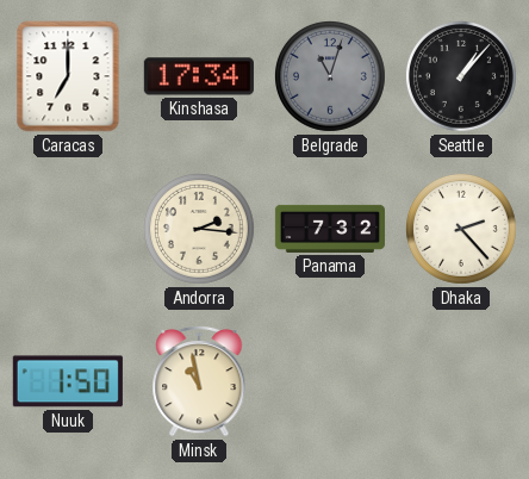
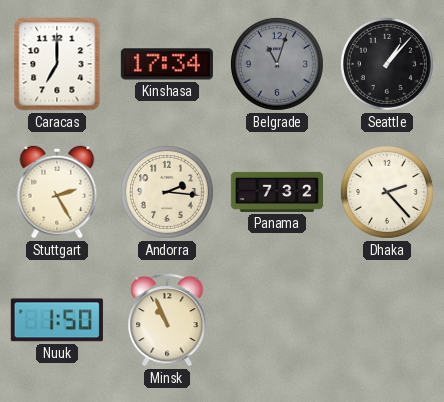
Stuttgart: none -> 2:25 (57, 192)
Minsk: 10:58 -> 10:56 (167, 320)
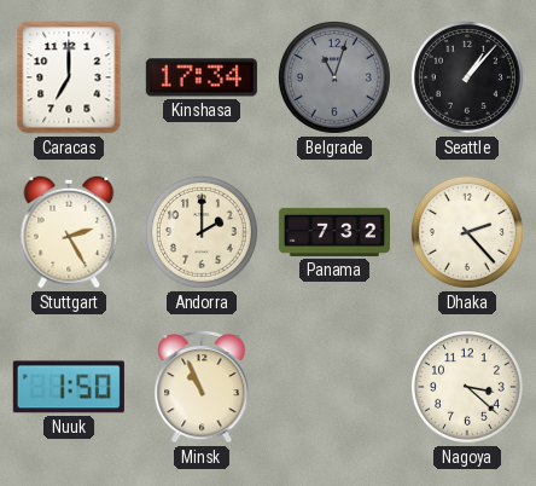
Andorra: 2:16 -> 2:00 (202, 232)
Nagoya: none -> 3:22 (467, 387)
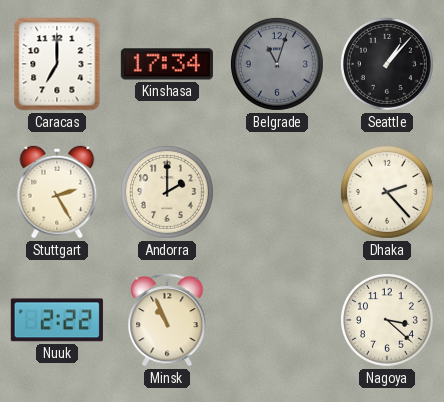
Panama: 7:32 -> none (333, 232)
Nuuk: 1:50 -> 2:22 (57, 320)
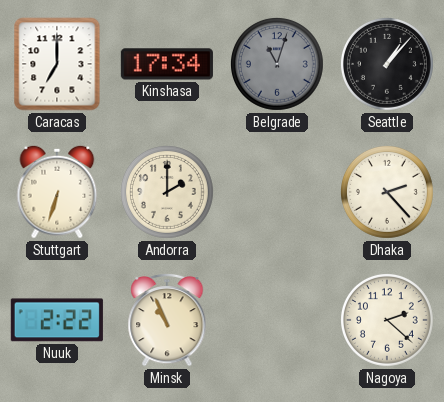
Stuttgart: 2:25 -> 6:33 (57, 192)
Nagoya: 3:22 -> 2:22 (387, 320)
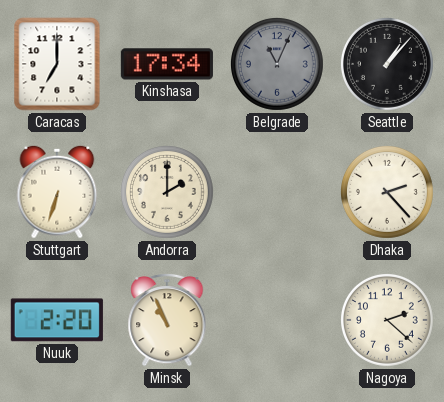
Belgrade: 11:03 -> 11:04 (277, 64)
Nuuk: 2:22 -> 2:20 (57, 320)
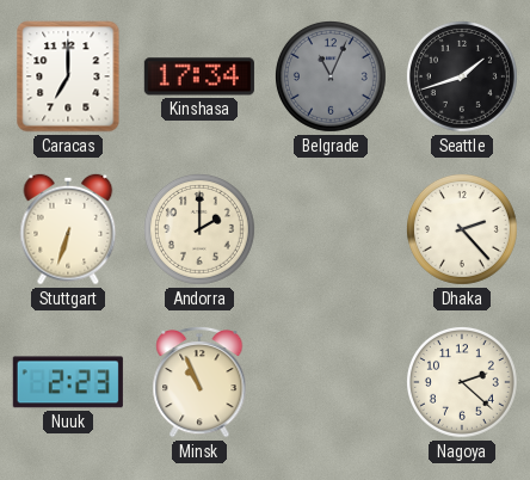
Seattle: 1:07 -> 1:42 (462, 76)
Nuuk: 2:20 -> 2:23 (68, 382)
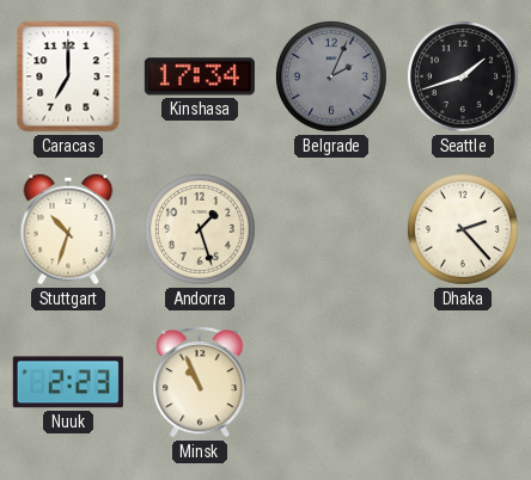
Belgrade: 11:04 -> 2:04 (331, 76)
Stuttgart: 6:33 -> 10:33 (68, 229)
Andorra: 2:00 -> 1:27 (200, 229)
Nagoya: 2:22 -> none (462, 382)
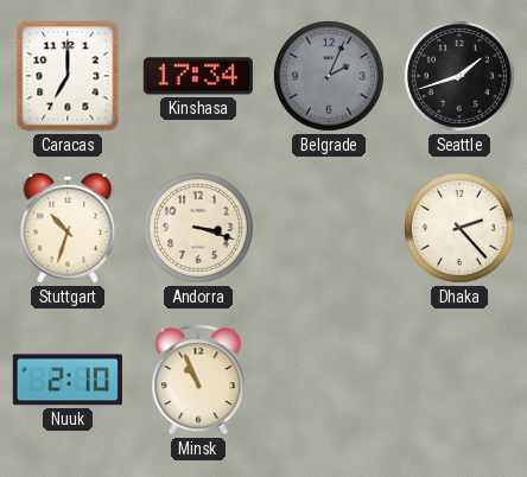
Andorra: 1:27 -> 3:18 (198, 228)
Nuuk: 2:23 -> 2:10 (68, 380)
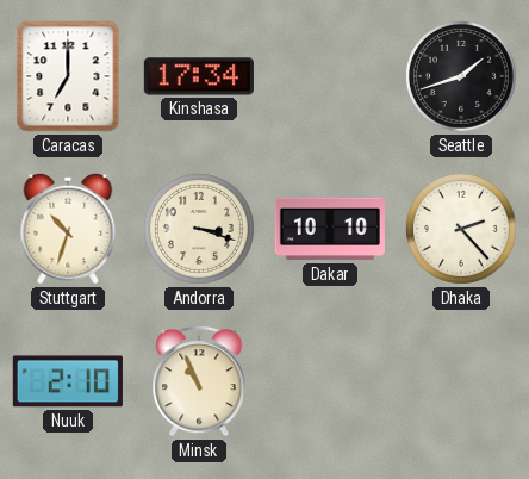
Belgrade: 2:04 -> none (329, 76)
Dakar: none -> 10:10 (330, 229)
